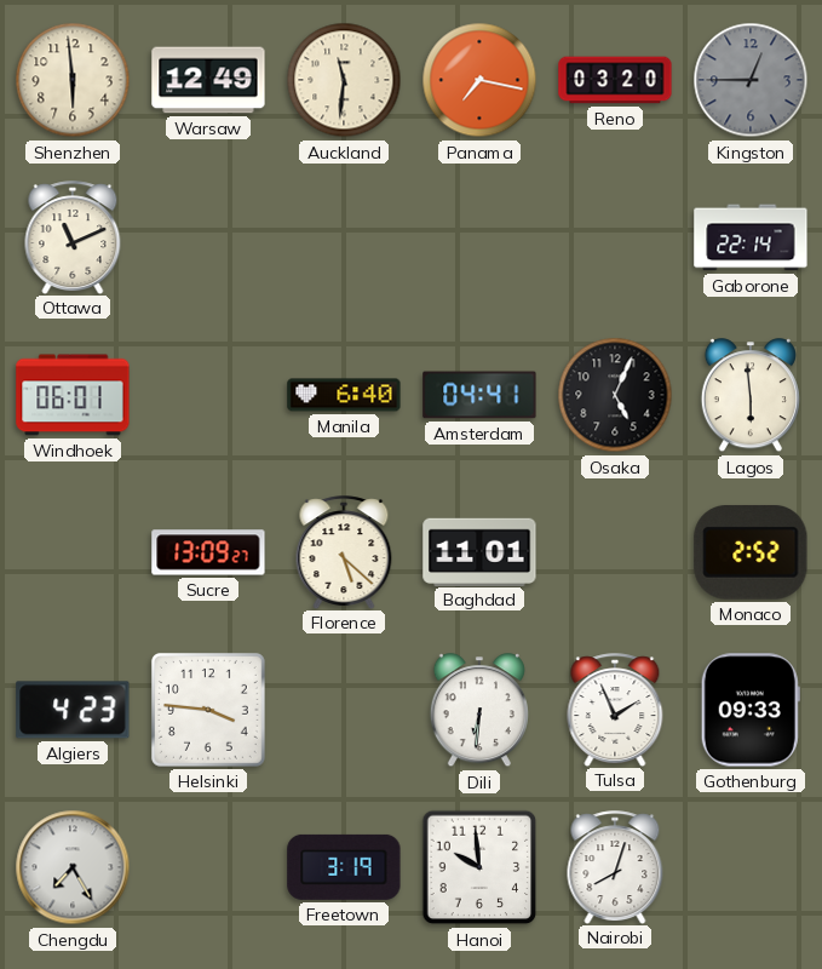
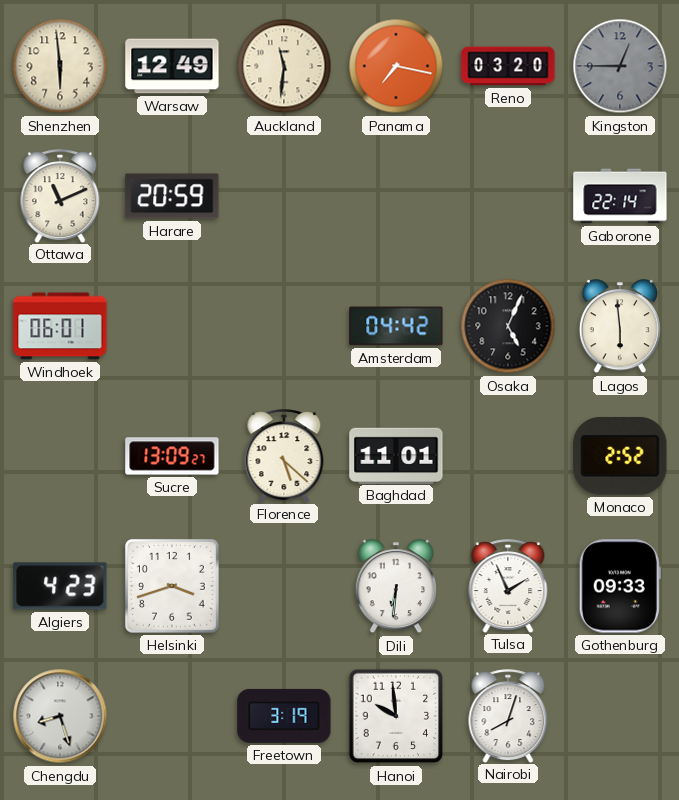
Harare: none -> 20:59 (172, 196)
Manila: 6:40 -> none (344, 395)
Amsterdam: 04:41 -> 04:42 (396, 326)
Helsinki: 3:46 -> 3:42 (172, 586)
Chengdu: 7:25 -> 8:27 (60, 716)
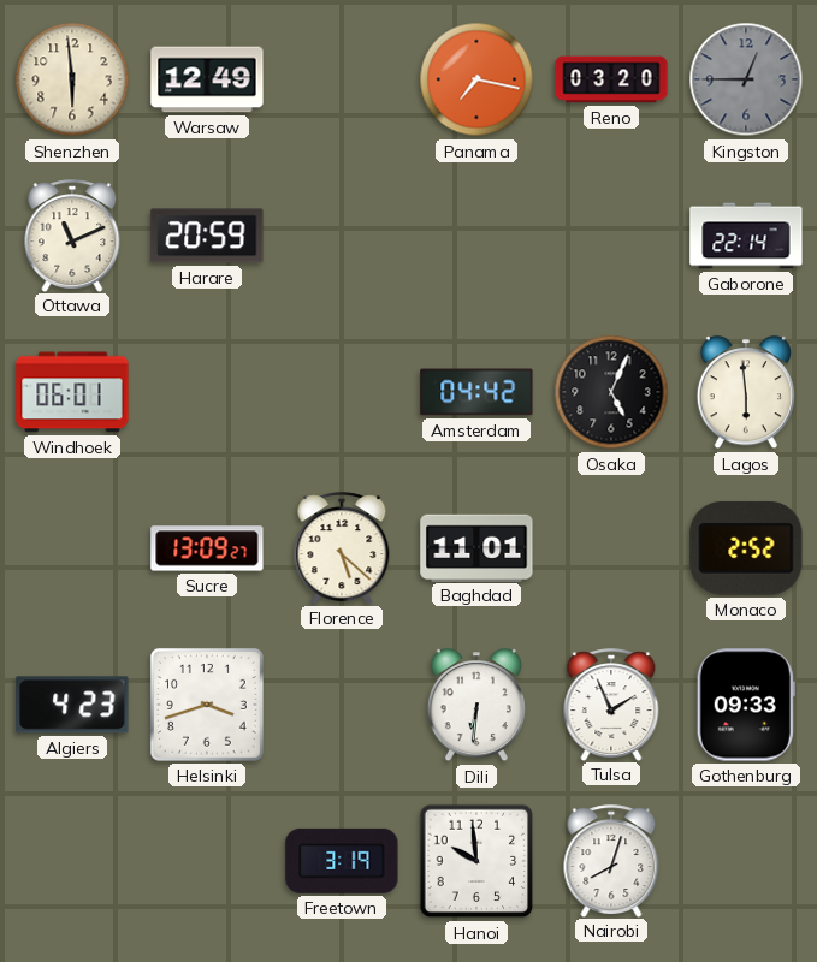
Auckland: 11:31 -> none (284, 66)
Chengdu: 8:27 -> none (60, 716)
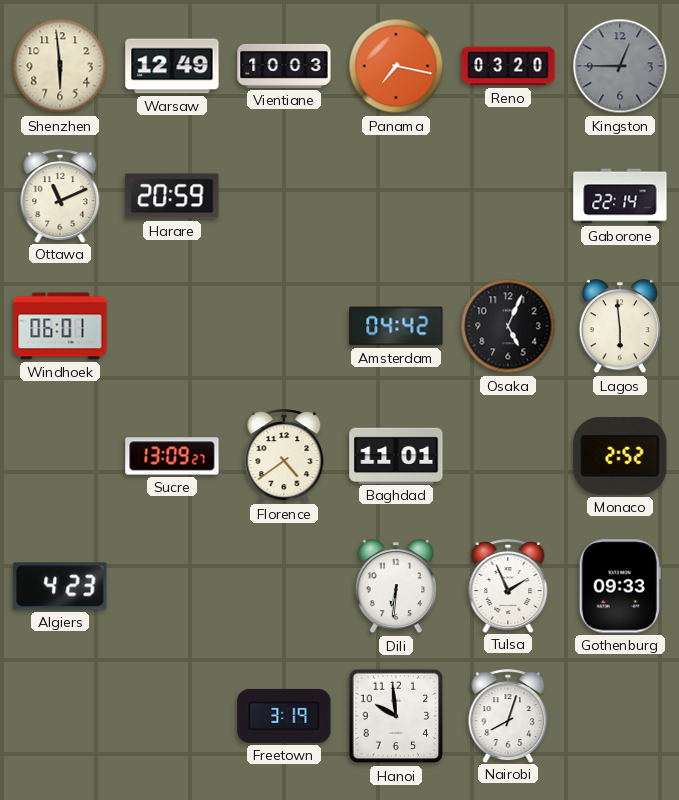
Vientiane: none -> 10:03 (284, 66)
Florence: 5:22 -> 4:39 (284, 456)
Helsinki: 3:42 -> none (207, 705)
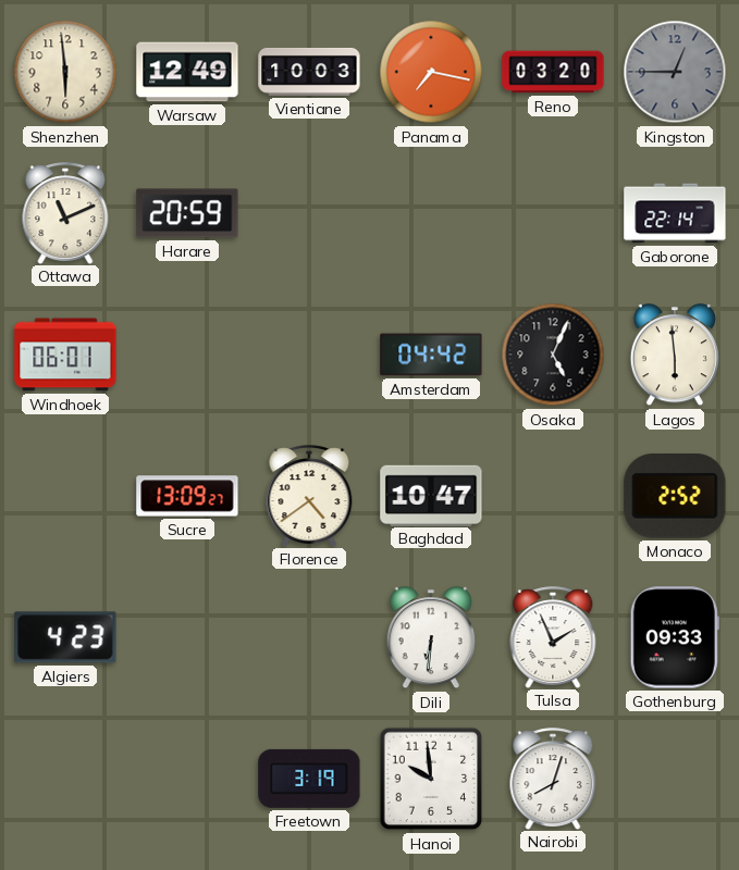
Baghdad: 11:01 -> 10:47 (431, 495)
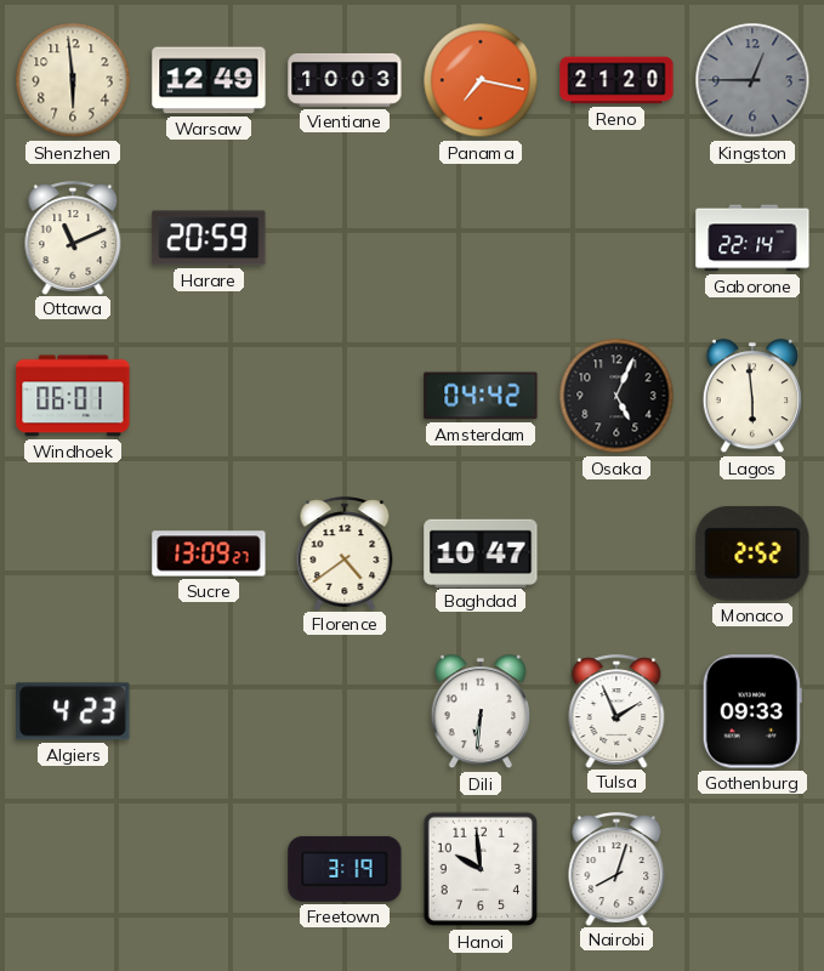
Reno: 03:20 -> 21:20 (616, 80)
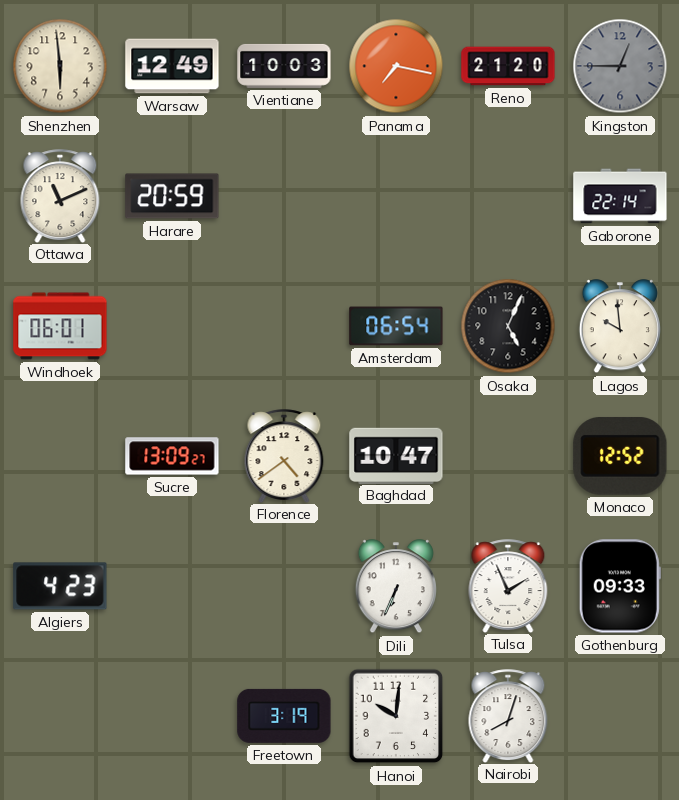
Amsterdam: 04:42 -> 06:54 (396, 326)
Lagos: 5:59 -> 9:59 (620, 327)
Monaco: 2:52 -> 12:52 (620, 456)
Dili: 6:31 -> 6:34 (396, 587)
Hanoi: 9:59 -> 10:01 (396, 716)
